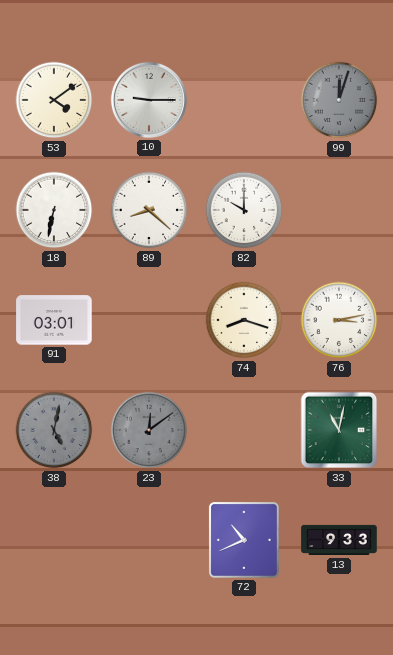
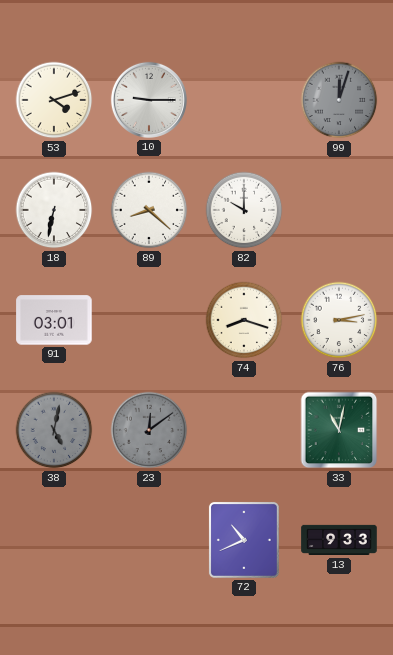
53: 4:09 -> 4:12 (54, 100)
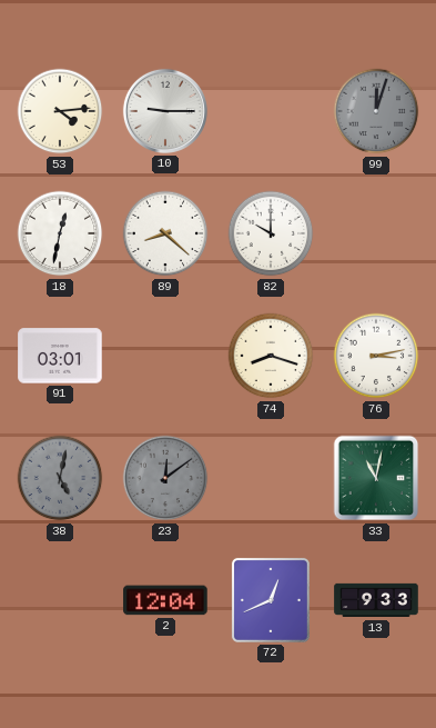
53: 4:12 -> 4:14 (60, 111)
18: 6:32 -> 12:32 (60, 233)
2: none -> 12:04 (165, 600)
72: 10:41 -> 12:41 (271, 600)
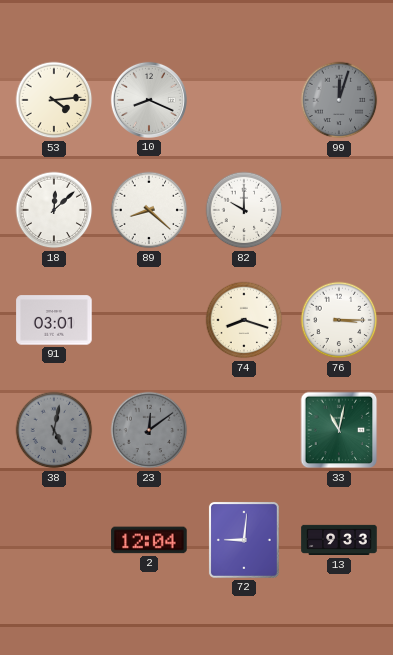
10: 9:15 -> 8:19 (149, 100)
18: 12:32 -> 12:08 (54, 210)
76: 3:13 -> 3:15 (339, 320)
72: 12:41 -> 9:01 (244, 540)
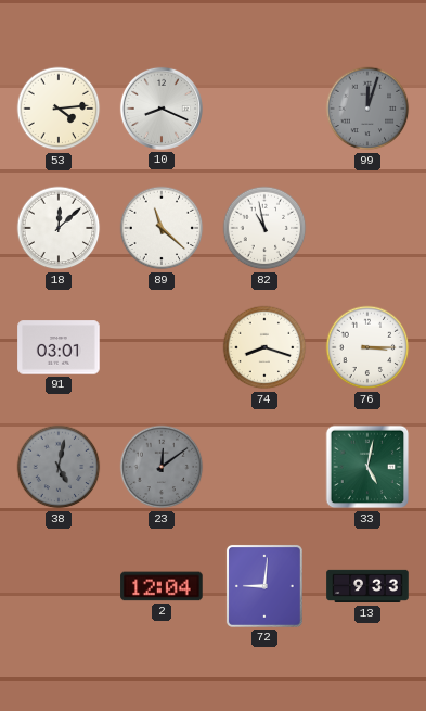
89: 8:22 -> 11:22 (162, 228)
82: 10:00 -> 10:58 (264, 228)
33: 11:02 -> 5:02 (367, 467)
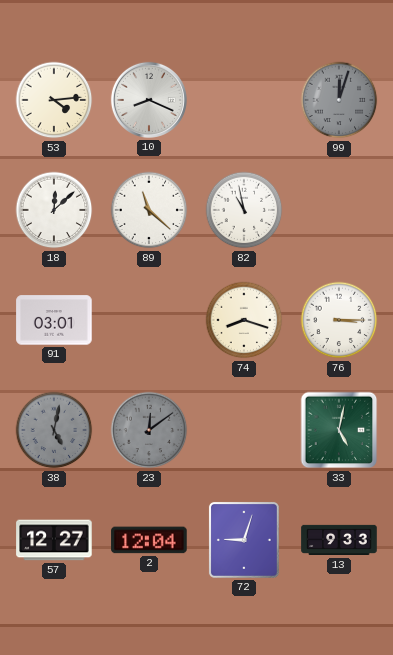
57: none -> 12:27 (54, 540)
72: 9:01 -> 9:03 (244, 540)
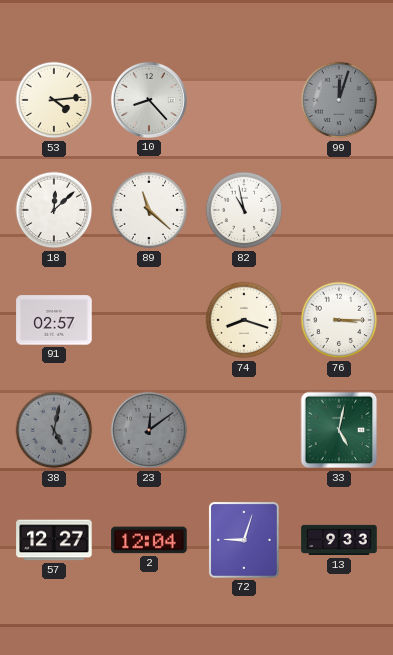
10: 8:19 -> 8:23 (149, 100)
91: 03:01 -> 02:57 (54, 320)
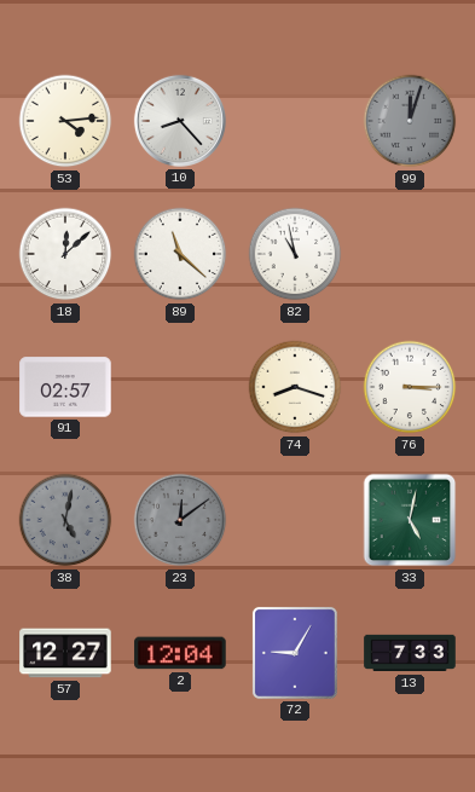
72: 9:03 -> 9:05 (295, 653)
13: 9:33 -> 7:33 (410, 653)
